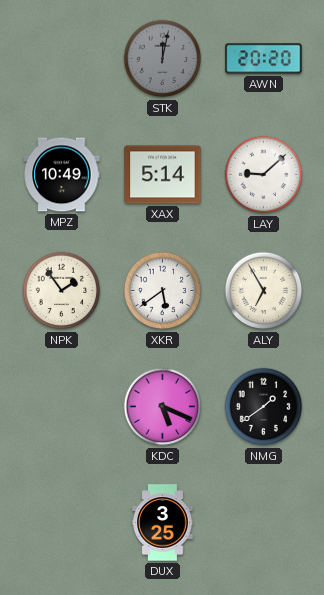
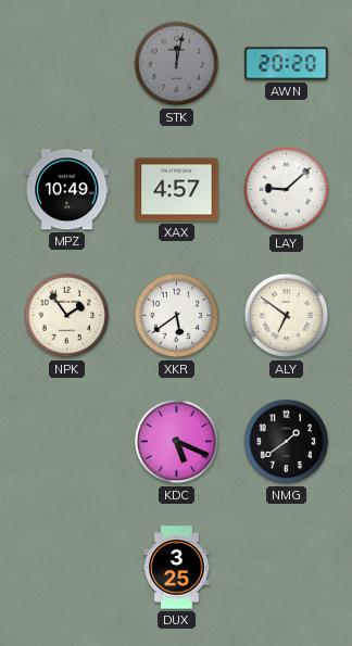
XAX: 5:14 -> 4:57 (177, 190)
ALY: 6:55 -> 6:51 (287, 316)
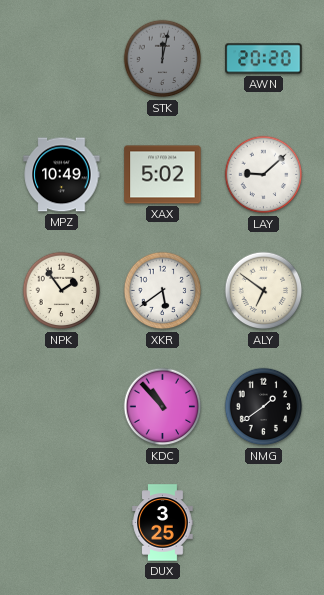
XAX: 4:57 -> 5:02 (163, 175)
KDC: 5:19 -> 10:53 (163, 407)
